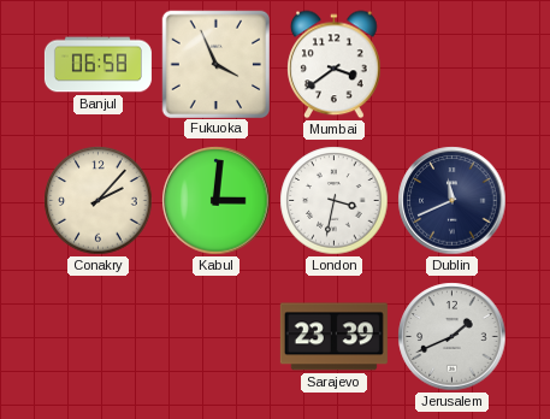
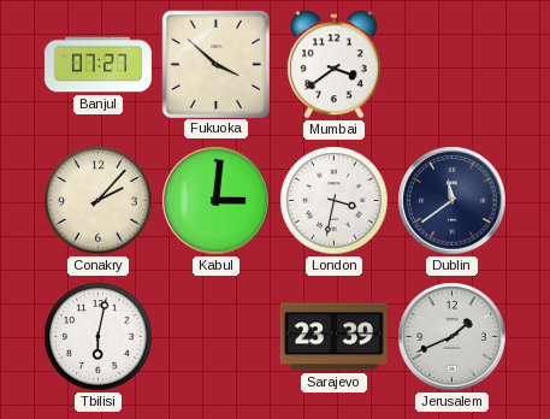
Banjul: 06:58 -> 07:27 (97, 65)
Fukuoka: 3:56 -> 3:52 (215, 64)
Dublin: 11:41 -> 11:39 (453, 201)
Tbilisi: none -> 6:02 (99, 337)
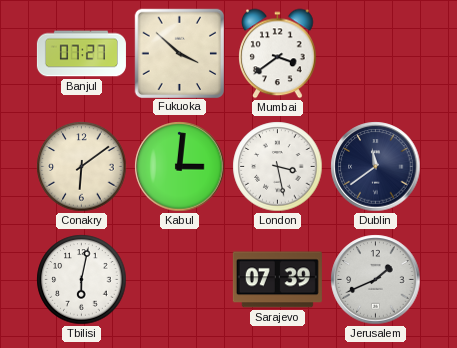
Conakry: 2:07 -> 6:09 (82, 167)
London: 3:32 -> 3:28 (278, 167)
Sarajevo: 23:39 -> 07:39 (277, 280)
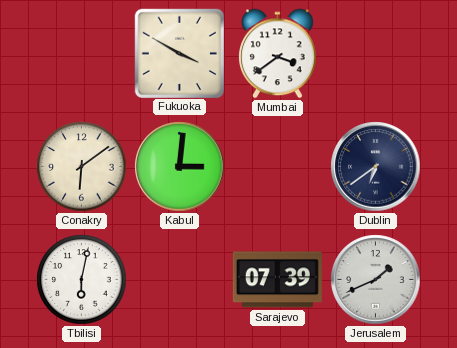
Banjul: 07:27 -> none (81, 54)
Fukuoka: 3:52 -> 3:50 (179, 53)
London: 3:28 -> none (278, 167)
Dublin: 11:39 -> 6:39 (376, 167)
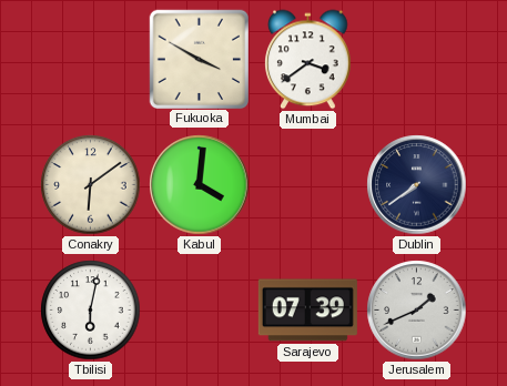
Kabul: 3:01 -> 4:01 (200, 185)
Dublin: 6:39 -> 7:39 (417, 185)
